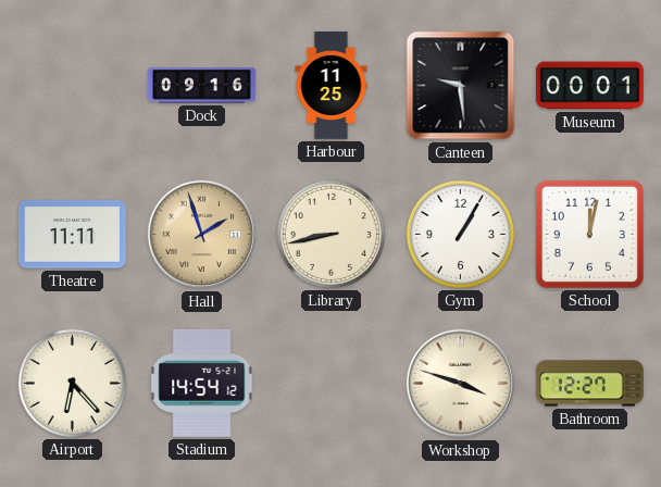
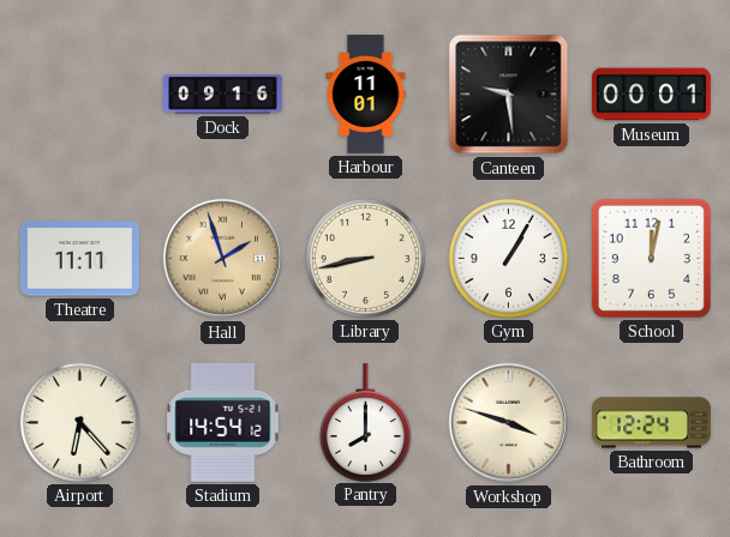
Harbour: 11:25 -> 11:01 (366, 93)
Pantry: none -> 8:00 (365, 422)
Bathroom: 12:27 -> 12:24 (651, 423)
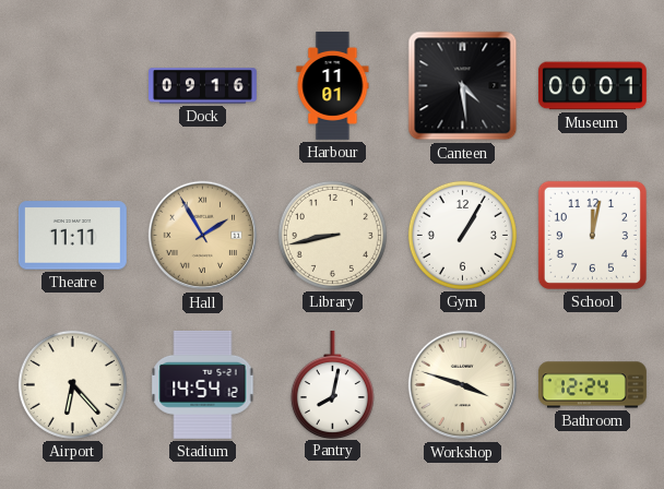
Canteen: 9:29 -> 4:29 (463, 86)
Hall: 1:57 -> 1:55 (203, 236)
Pantry: 8:00 -> 8:02 (332, 384)
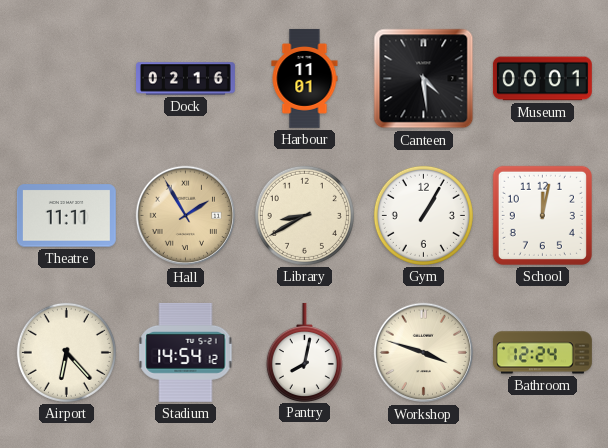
Dock: 09:16 -> 02:16 (186, 79)
Library: 8:43 -> 8:40 (304, 215)
